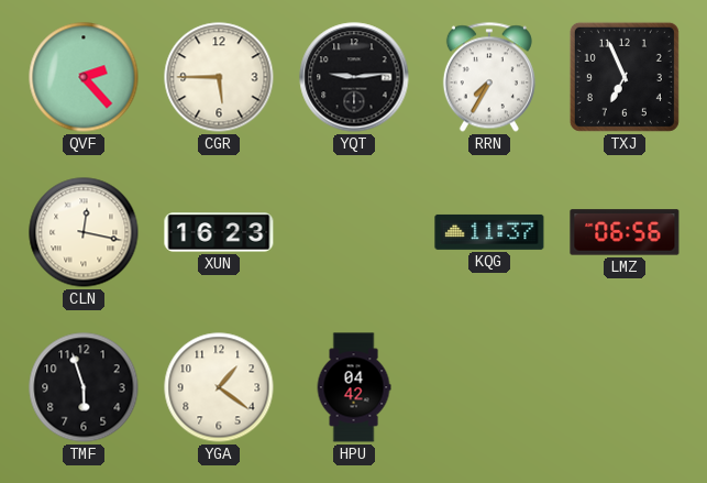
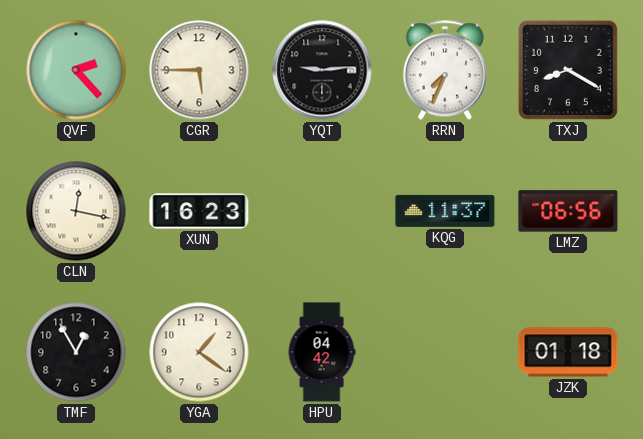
RRN: 7:35 -> 7:34 (445, 70)
TXJ: 6:56 -> 8:20 (568, 70)
TMF: 5:57 -> 12:55 (76, 352)
JZK: none -> 01:18 (568, 352)
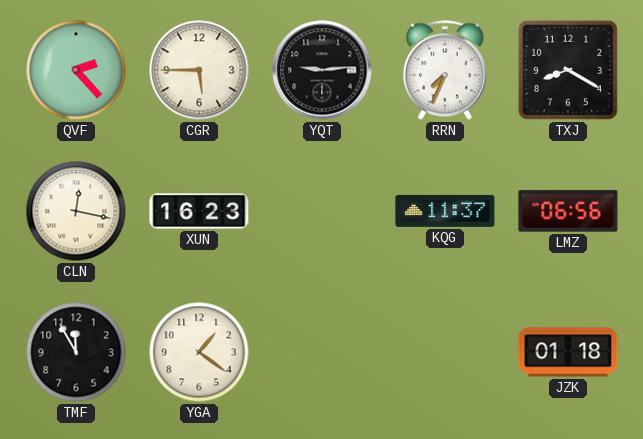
TMF: 12:55 -> 11:55 (76, 352)
HPU: 04:42 -> none (322, 352)
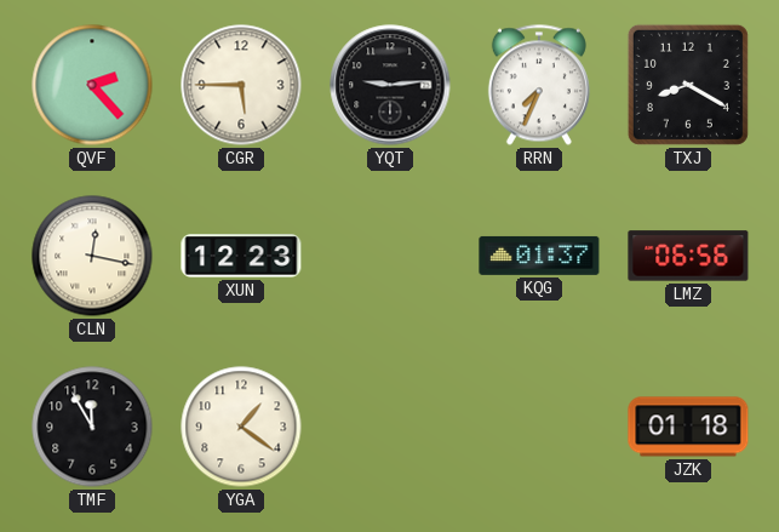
XUN: 16:23 -> 12:23 (241, 256)
KQG: 11:37 -> 01:37 (539, 256)
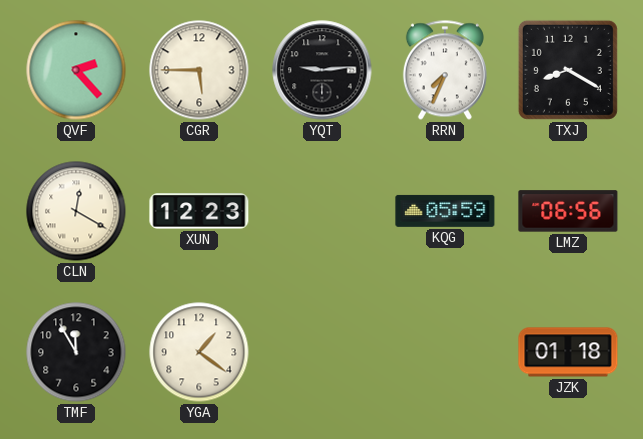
CLN: 12:17 -> 12:20 (76, 211)
KQG: 01:37 -> 05:59 (445, 211)
